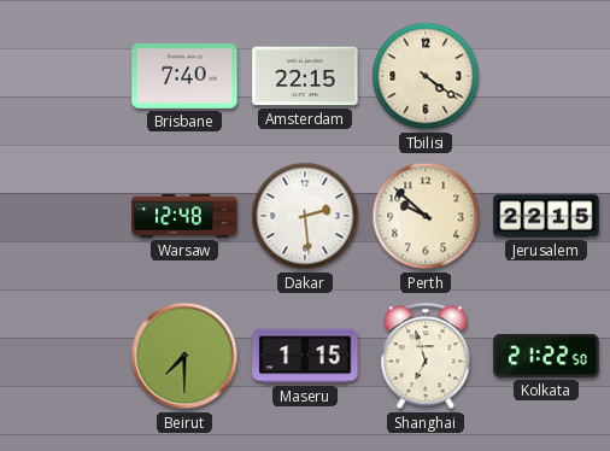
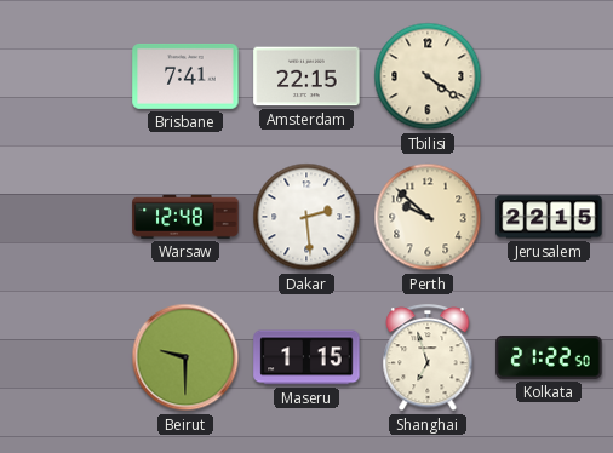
Brisbane: 7:40 -> 7:41 (185, 76)
Beirut: 7:30 -> 9:30 (185, 357)
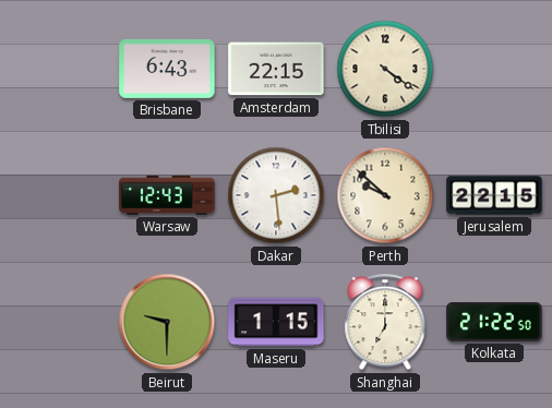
Brisbane: 7:41 -> 6:43 (167, 69)
Warsaw: 12:48 -> 12:43 (167, 195)
Shanghai: 6:57 -> 7:00 (385, 323)
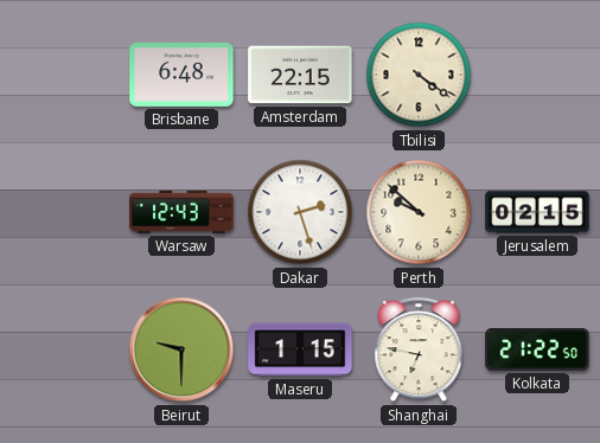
Brisbane: 6:43 -> 6:48 (181, 75)
Dakar: 2:29 -> 2:27 (300, 212)
Jerusalem: 22:15 -> 02:15 (537, 212)
Shanghai: 7:00 -> 6:47 (419, 351)
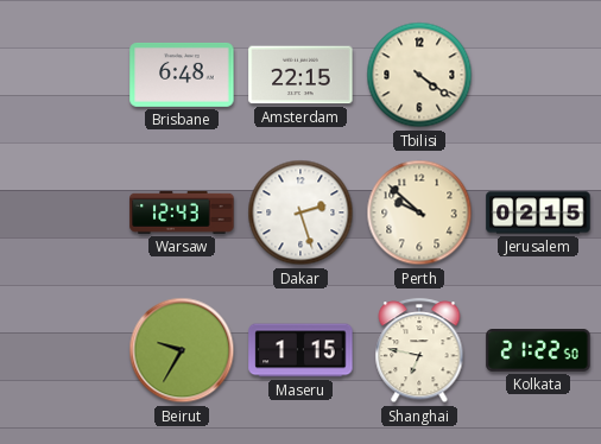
Beirut: 9:30 -> 9:35 (182, 350)
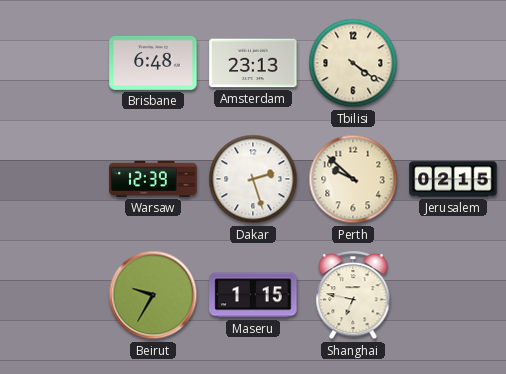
Amsterdam: 22:15 -> 23:13 (253, 63)
Warsaw: 12:43 -> 12:39 (153, 179)
Kolkata: 21:22 -> none (538, 351)
